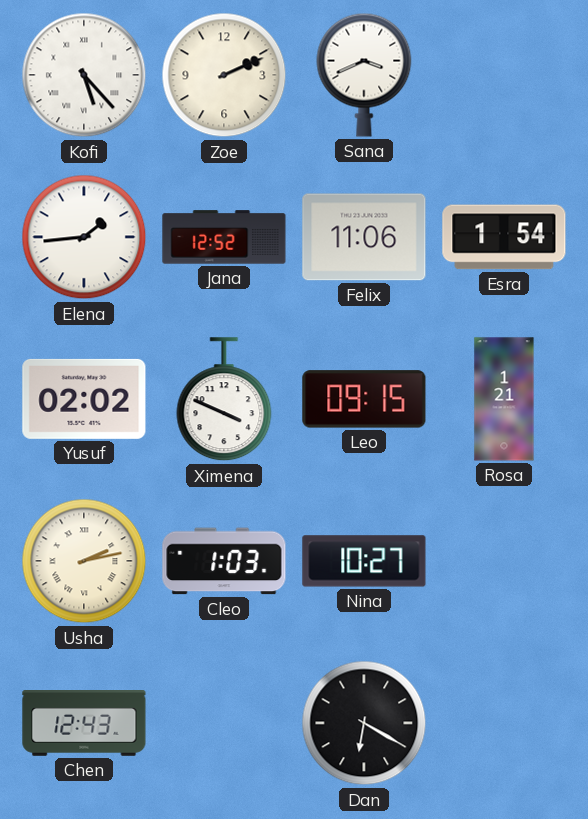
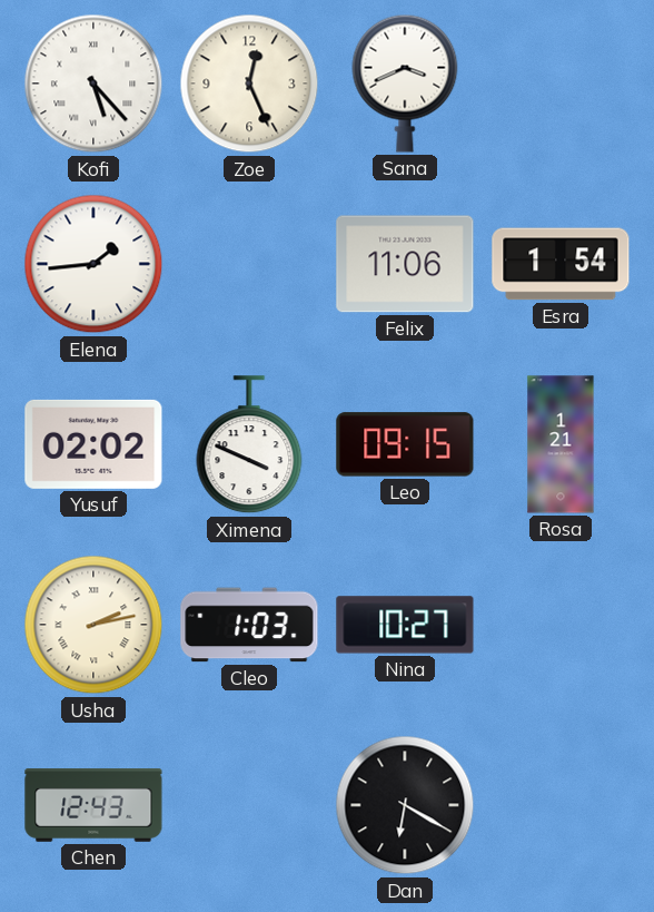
Zoe: 2:11 -> 12:26 (249, 84)
Jana: 12:52 -> none (224, 237)
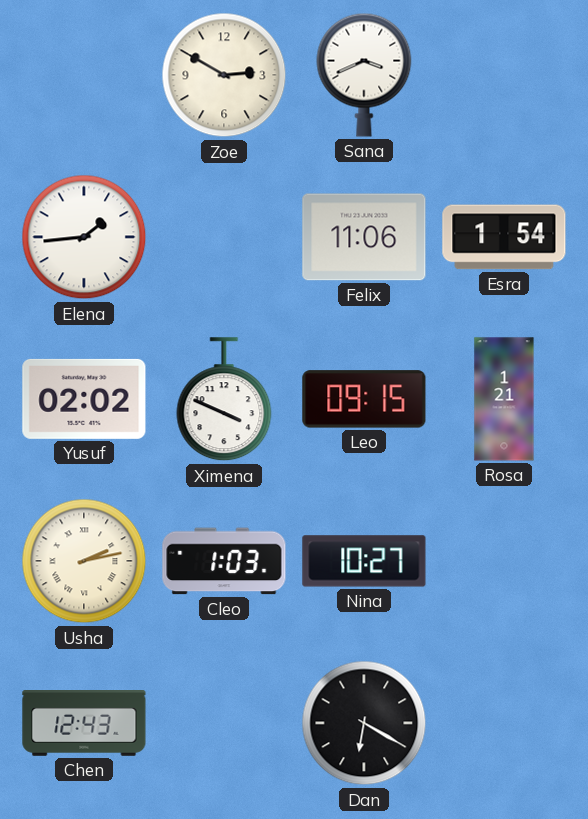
Kofi: 5:23 -> none (93, 84)
Zoe: 12:26 -> 2:50 (224, 75)
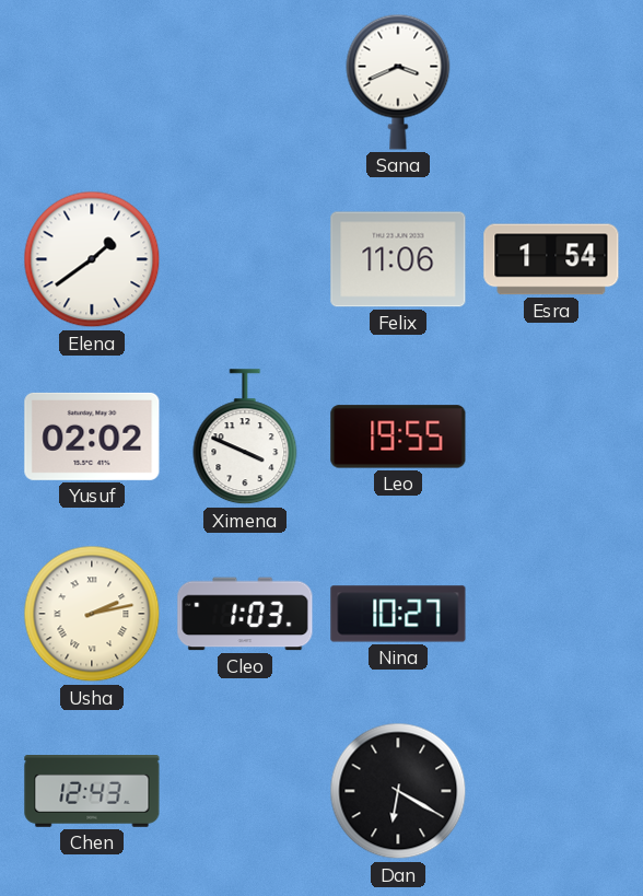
Zoe: 2:50 -> none (224, 75)
Elena: 1:44 -> 1:39 (92, 259)
Leo: 09:15 -> 19:55 (398, 437)
Rosa: 1:21 -> none (504, 399)
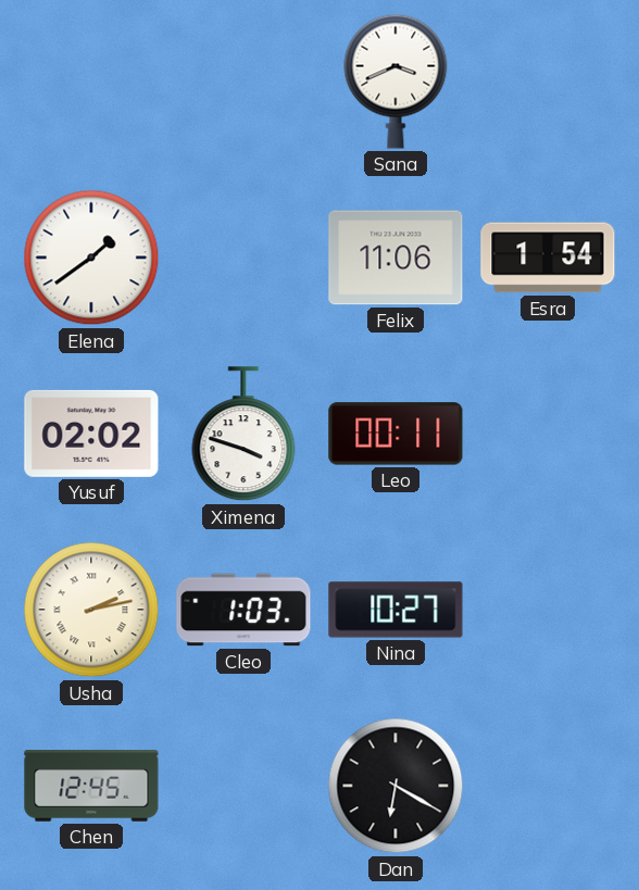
Ximena: 3:49 -> 3:48 (243, 435)
Leo: 19:55 -> 00:11 (396, 434)
Chen: 12:43 -> 12:45 (91, 786)
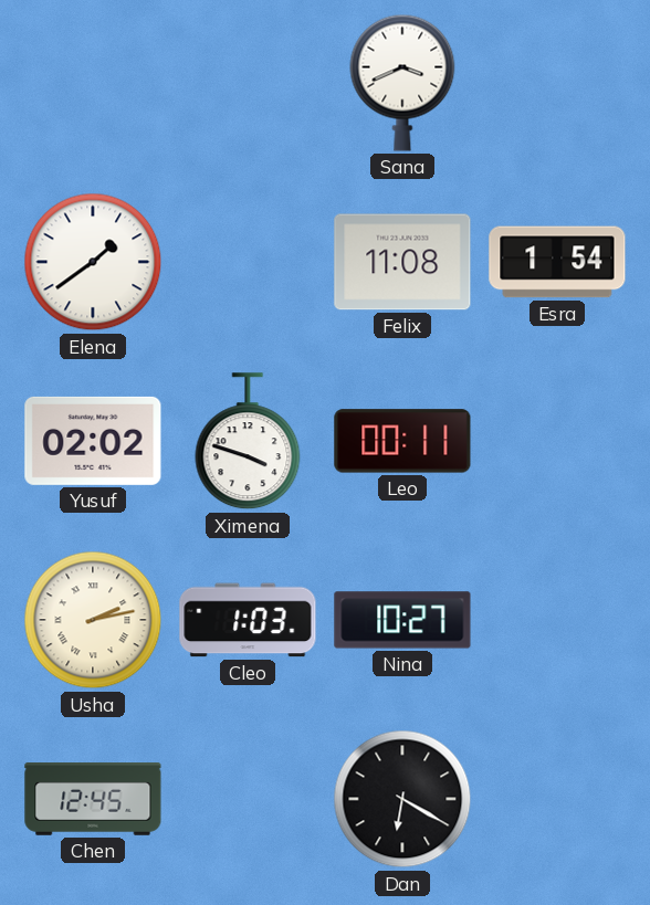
Felix: 11:06 -> 11:08 (402, 262)
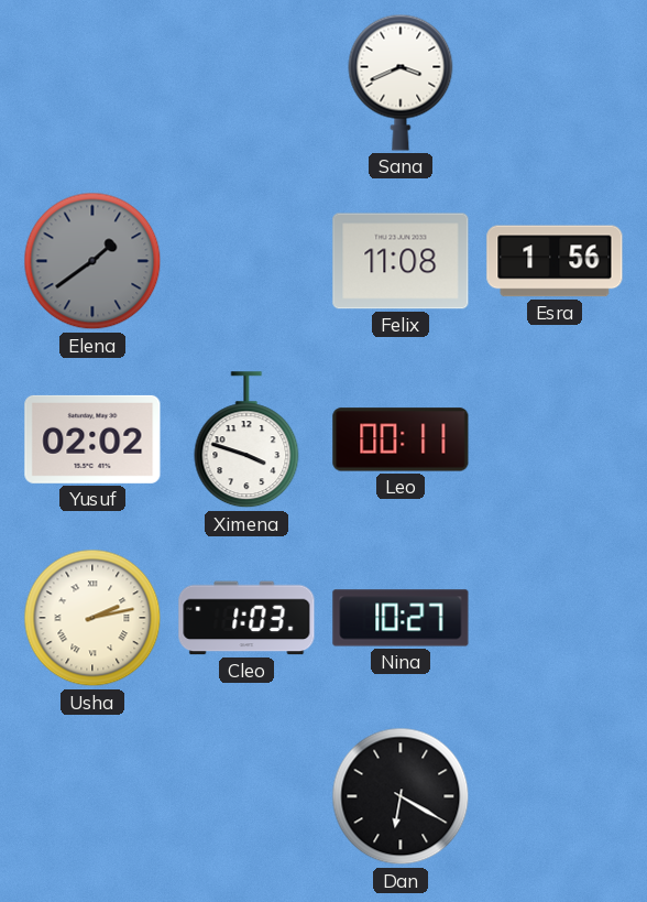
Elena dial: white -> grey (92, 261)
Esra: 1:54 -> 1:56 (555, 261)
Chen: 12:45 -> none (93, 799)
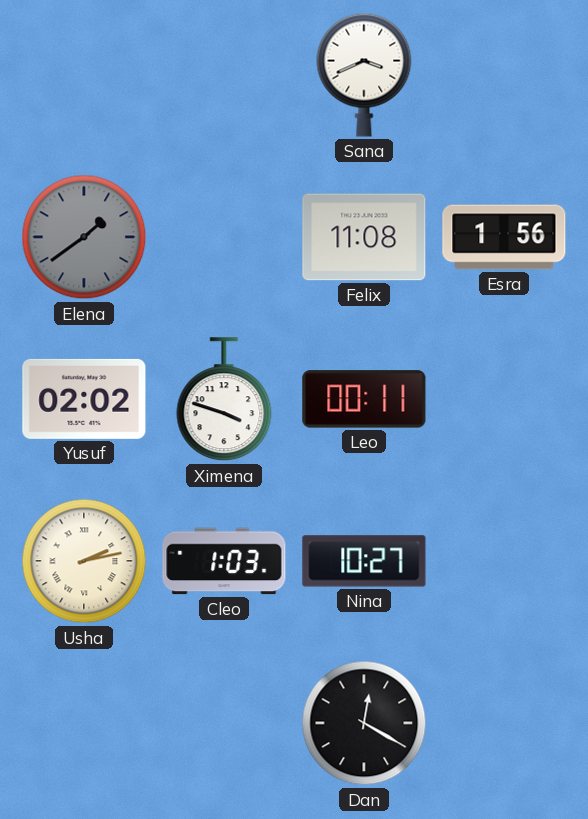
Dan: 6:20 -> 12:20 (364, 723)
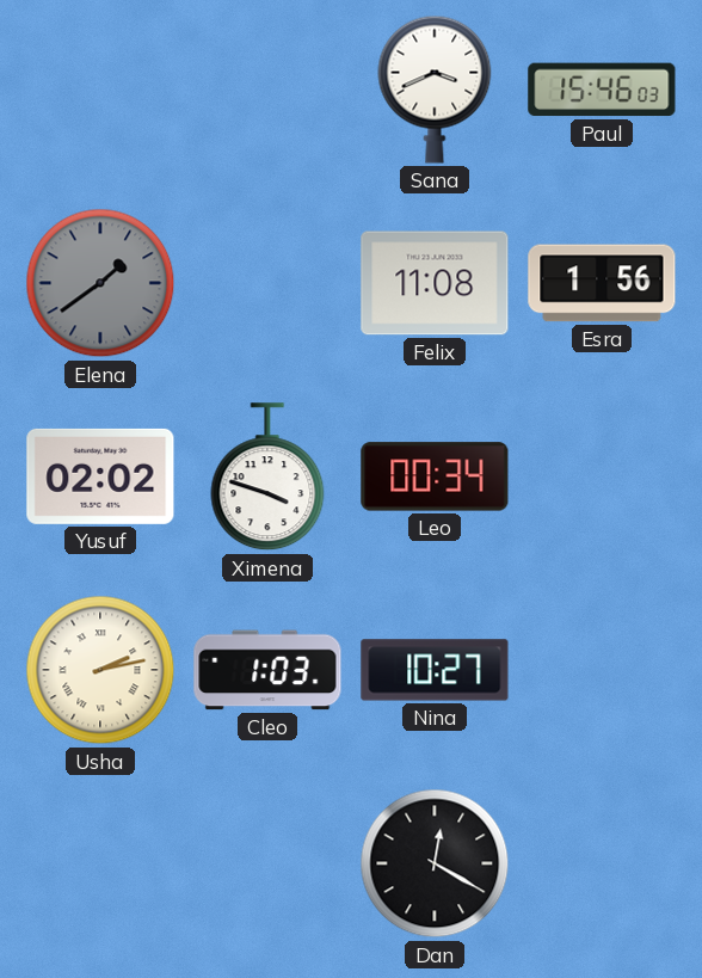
Paul: none -> 15:46 (602, 90)
Leo: 00:11 -> 00:34 (435, 476)
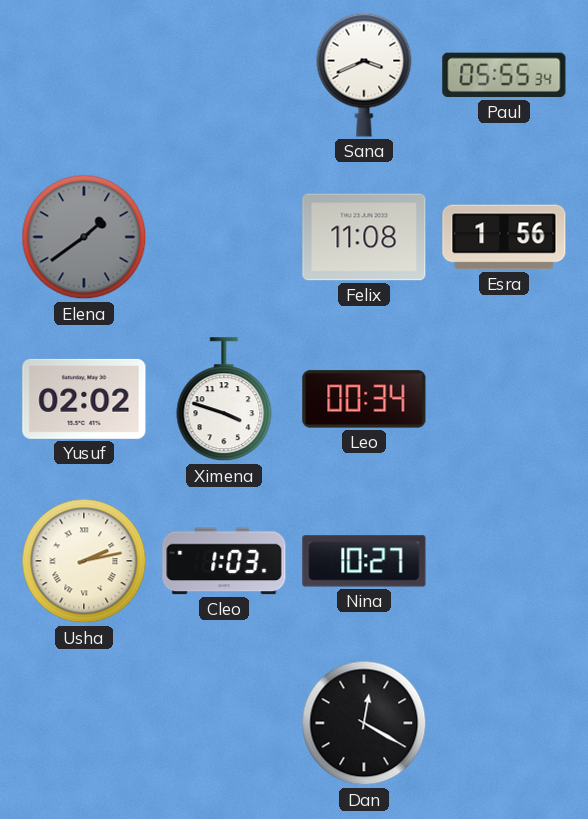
Paul: 15:46 -> 05:55 (504, 75)
